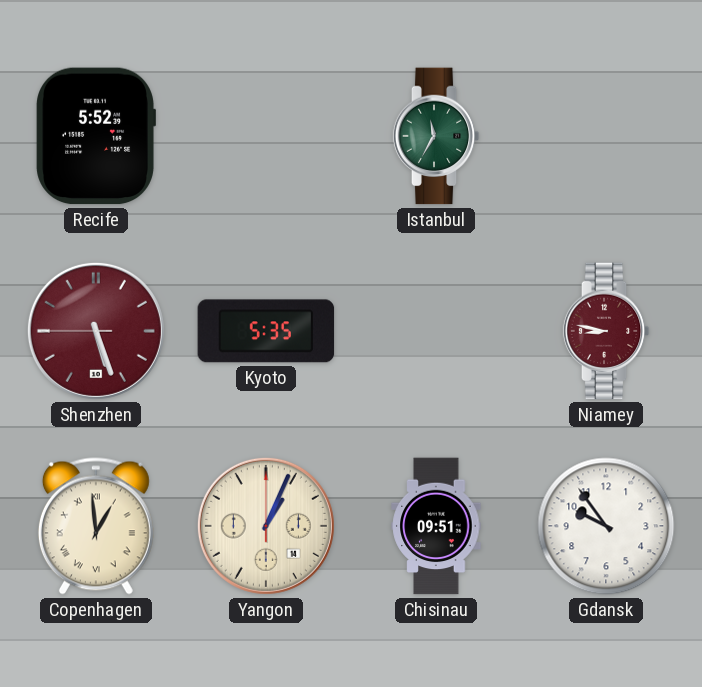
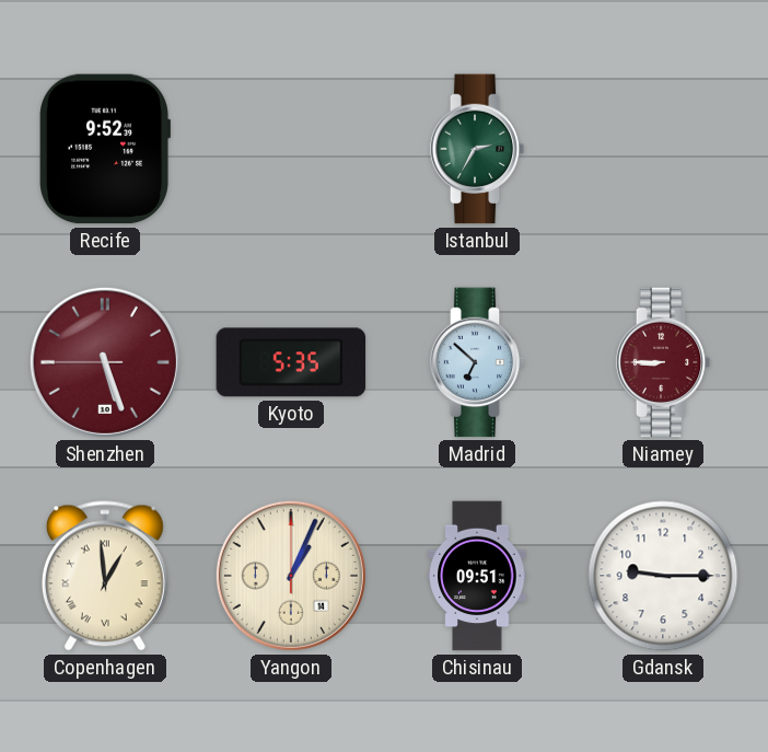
Recife: 5:52 -> 9:52 (105, 149)
Istanbul: 11:35 -> 2:35 (477, 149)
Madrid: none -> 6:52 (477, 362)
Niamey: 8:47 -> 8:45 (663, 362)
Gdansk: 9:54 -> 9:15 (663, 576)
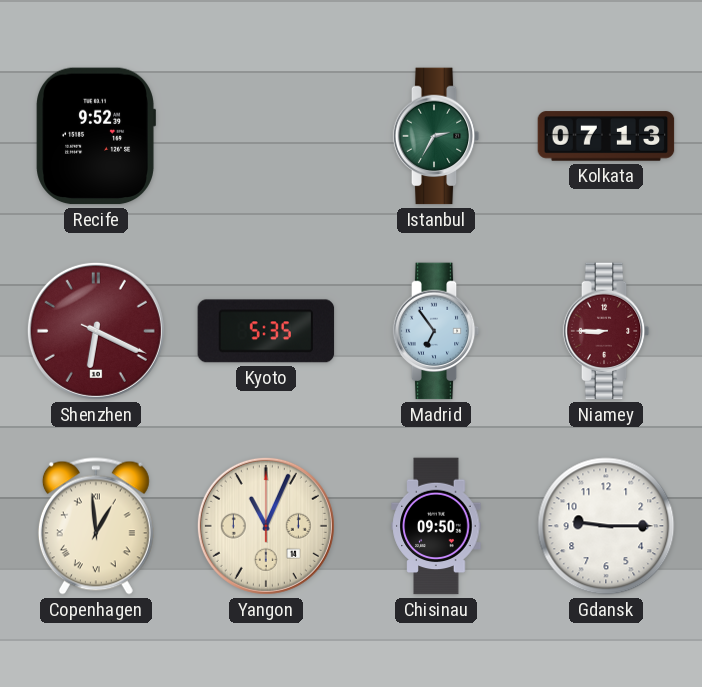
Kolkata: none -> 07:13 (606, 136)
Shenzhen: 5:26 -> 6:19 (96, 331)
Madrid: 6:52 -> 6:54 (436, 331)
Yangon: 1:04 -> 11:04 (266, 526)
Chisinau: 09:51 -> 09:50 (436, 526)
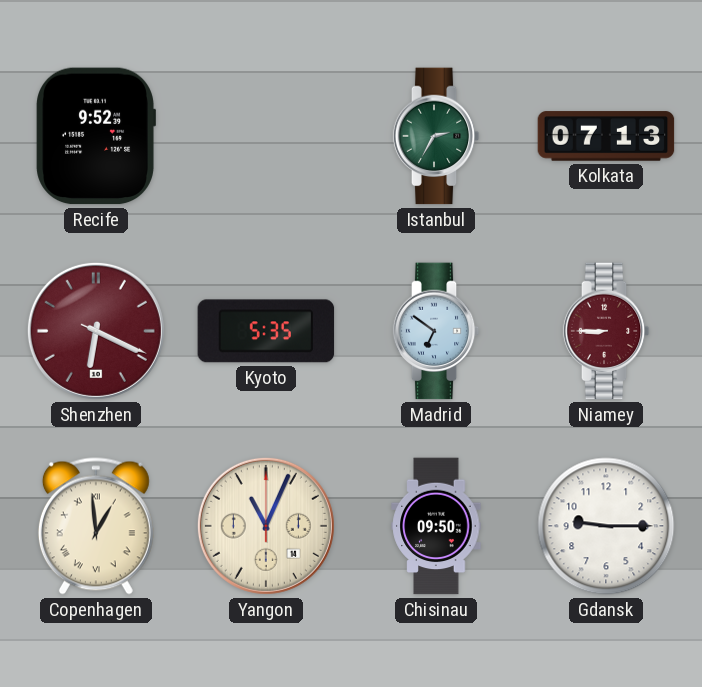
Madrid: 6:54 -> 6:51 (436, 331)
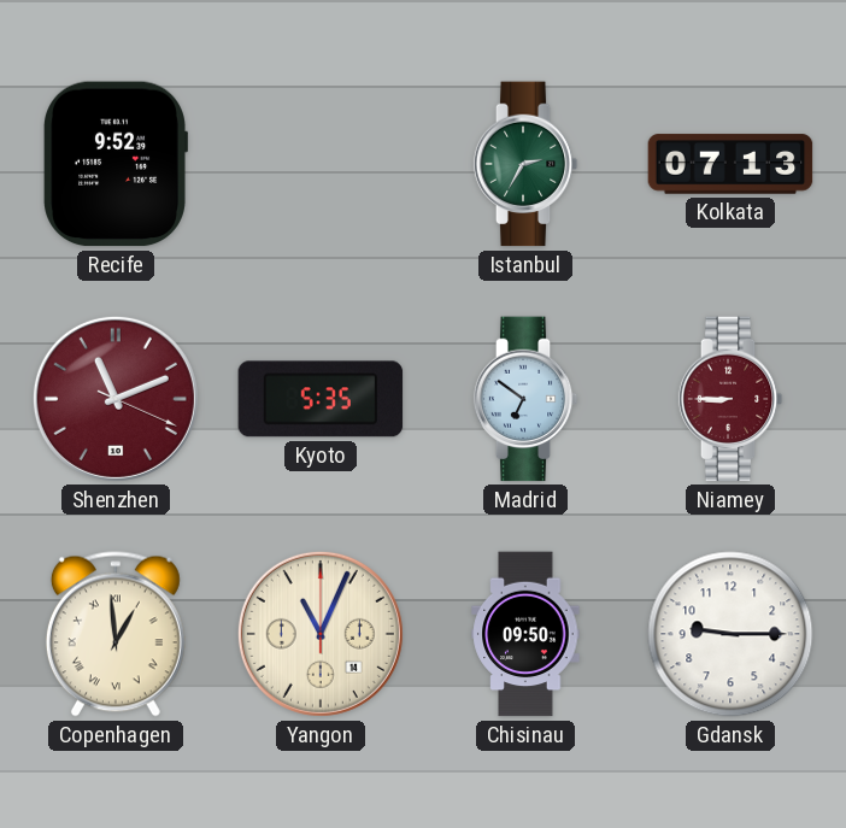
Shenzhen: 6:19 -> 11:11 (116, 399)
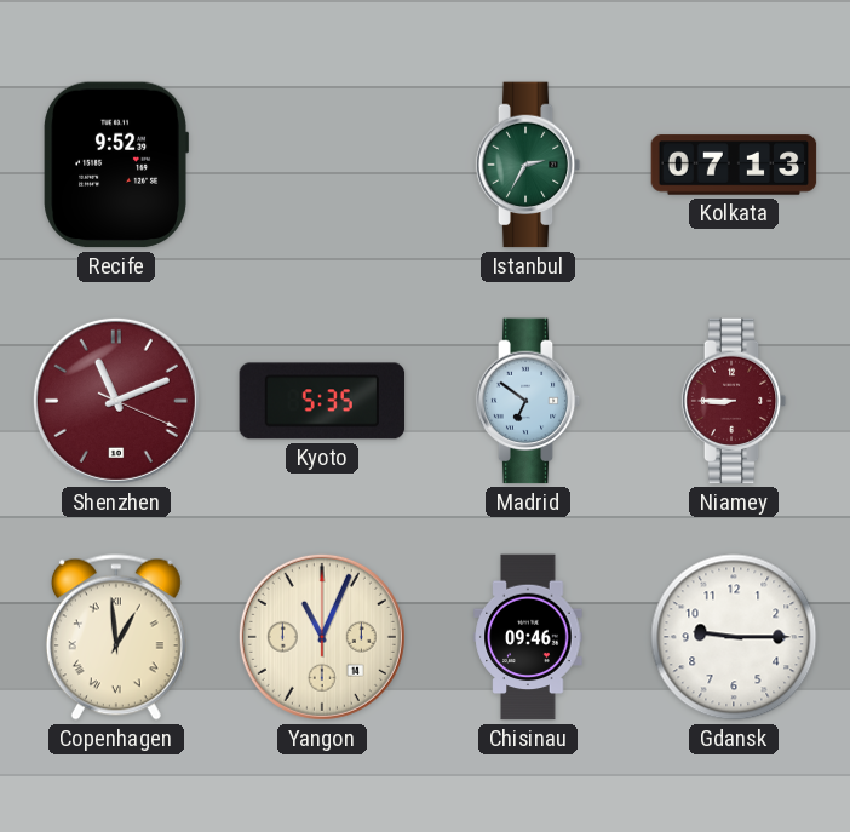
Chisinau: 09:50 -> 09:46 (528, 637)
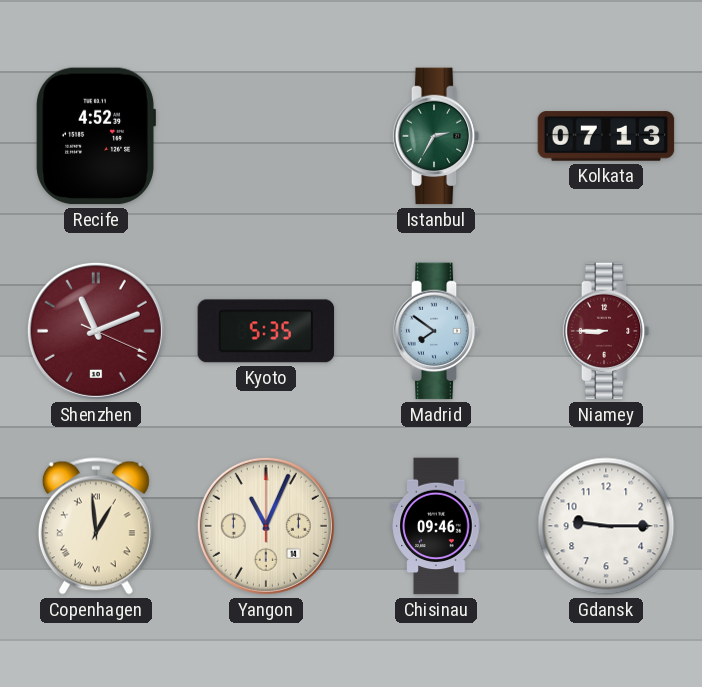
Recife: 9:52 -> 4:52 (96, 136)
Madrid: 6:51 -> 7:51 (436, 331)
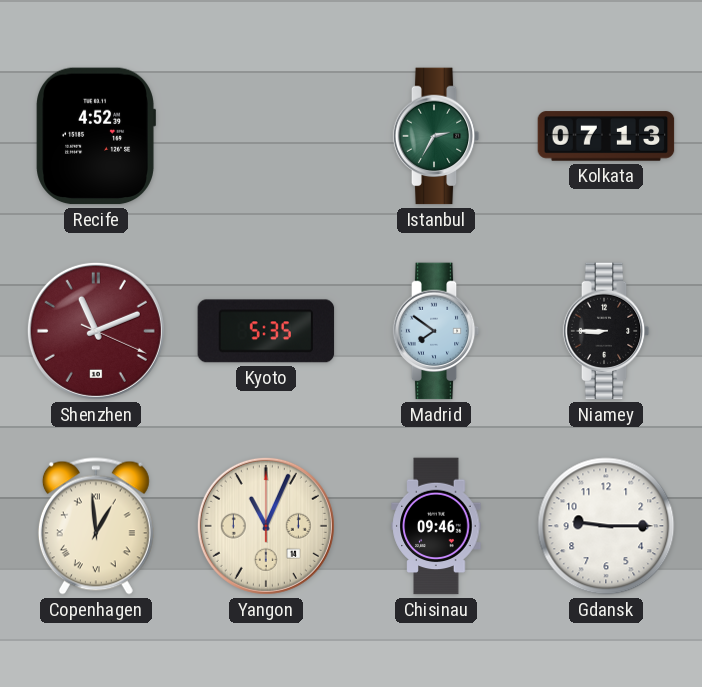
Niamey dial: burgundy -> black (606, 331)
